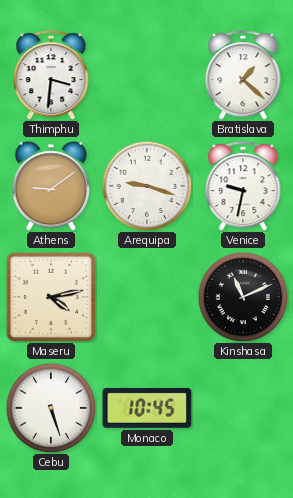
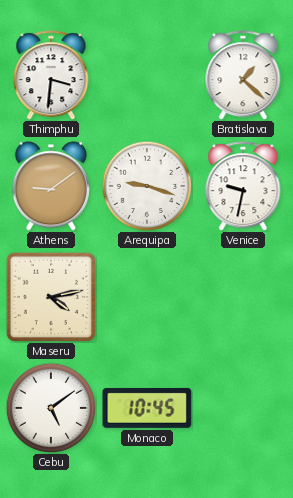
Kinshasa: 11:11 -> none (243, 297)
Cebu: 5:27 -> 5:09 (51, 408)
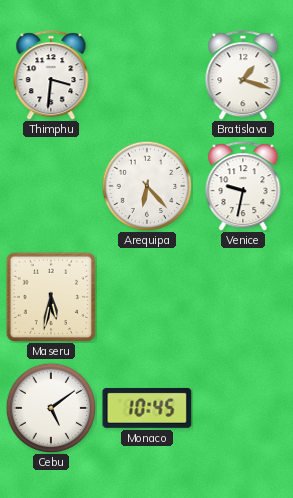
Bratislava: 1:22 -> 1:18 (243, 75)
Athens: 9:09 -> none (51, 186)
Arequipa: 9:18 -> 6:23 (147, 186)
Maseru: 4:13 -> 5:32 (50, 296)
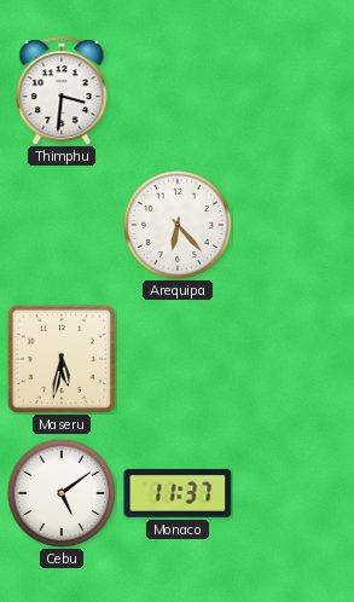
Bratislava: 1:18 -> none (243, 75)
Venice: 9:32 -> none (243, 186)
Monaco: 10:45 -> 11:37 (178, 493)
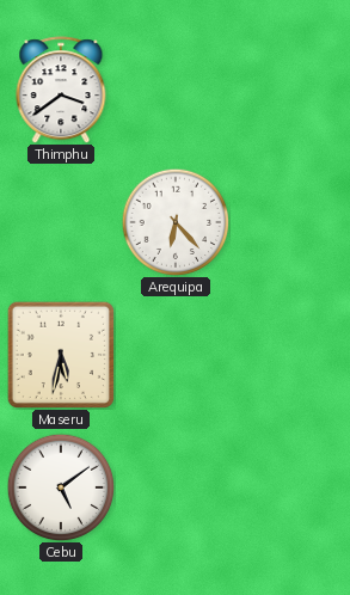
Thimphu: 3:31 -> 3:39 (61, 90)
Monaco: 11:37 -> none (178, 493)
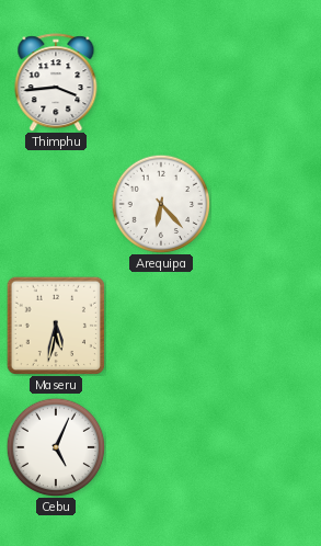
Thimphu: 3:39 -> 3:44 (56, 82)
Cebu: 5:09 -> 5:04 (56, 447)
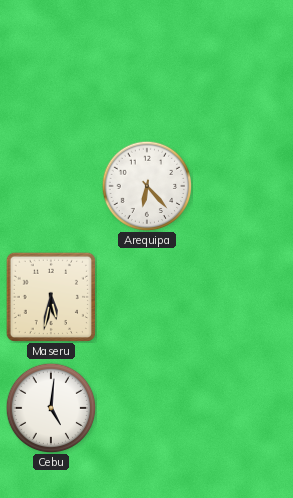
Thimphu: 3:44 -> none (56, 82)
Cebu: 5:04 -> 5:01 (51, 408)
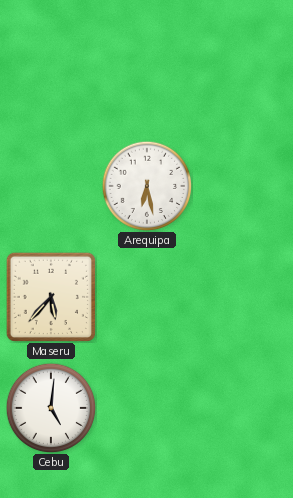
Arequipa: 6:23 -> 6:28 (147, 186)
Maseru: 5:32 -> 5:37 (50, 296)
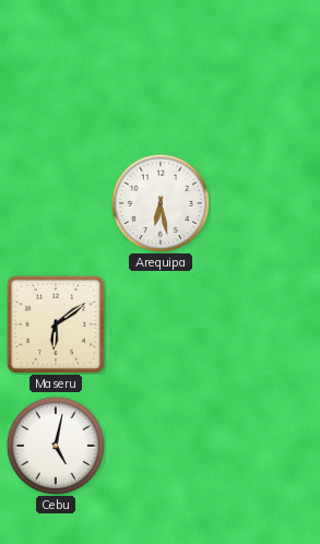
Maseru: 5:37 -> 6:09 (55, 323)
Cebu: 5:01 -> 5:02 (56, 446)
